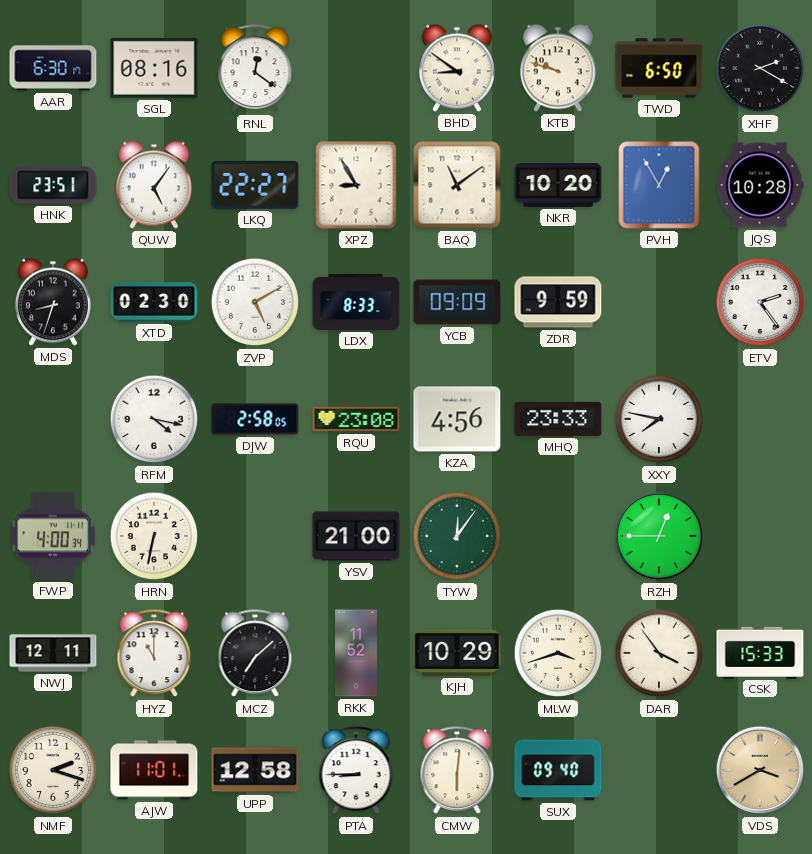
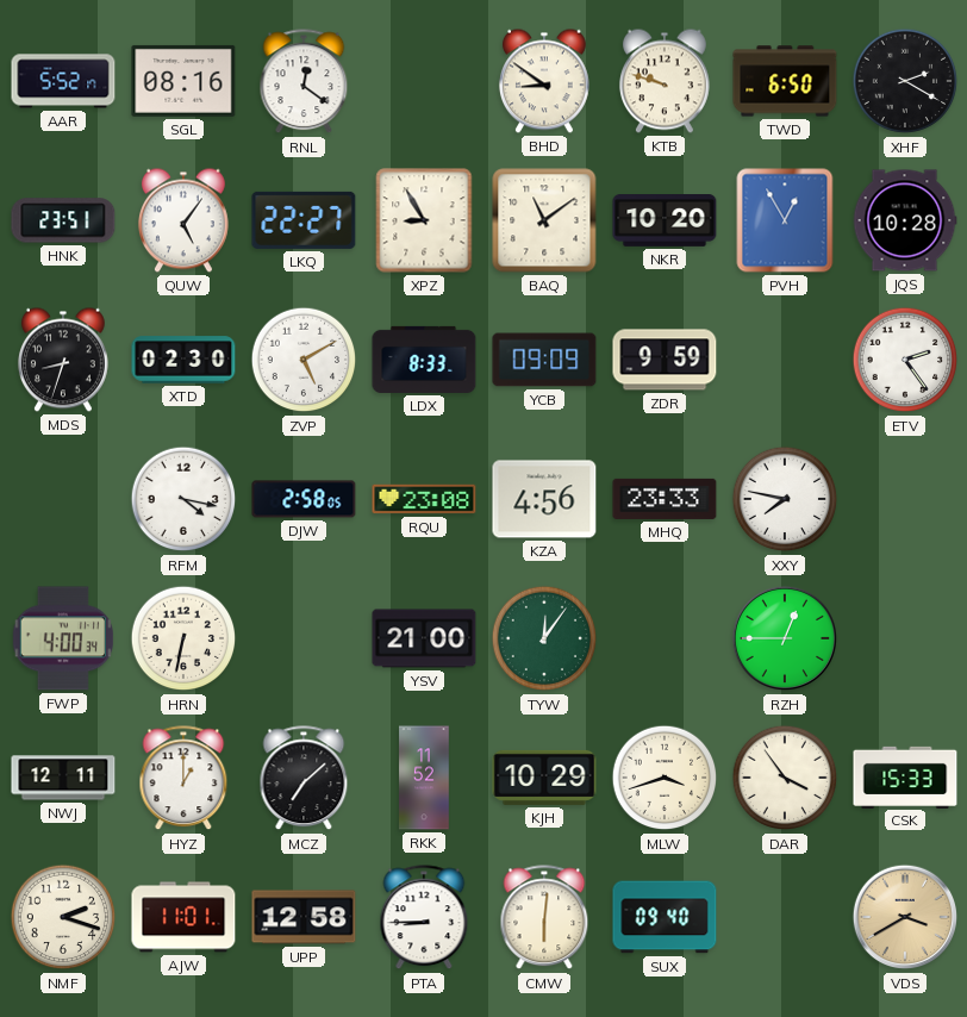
AAR: 6:30 -> 5:52 (63, 81)
HYZ: 11:00 -> 1:00 (183, 779)
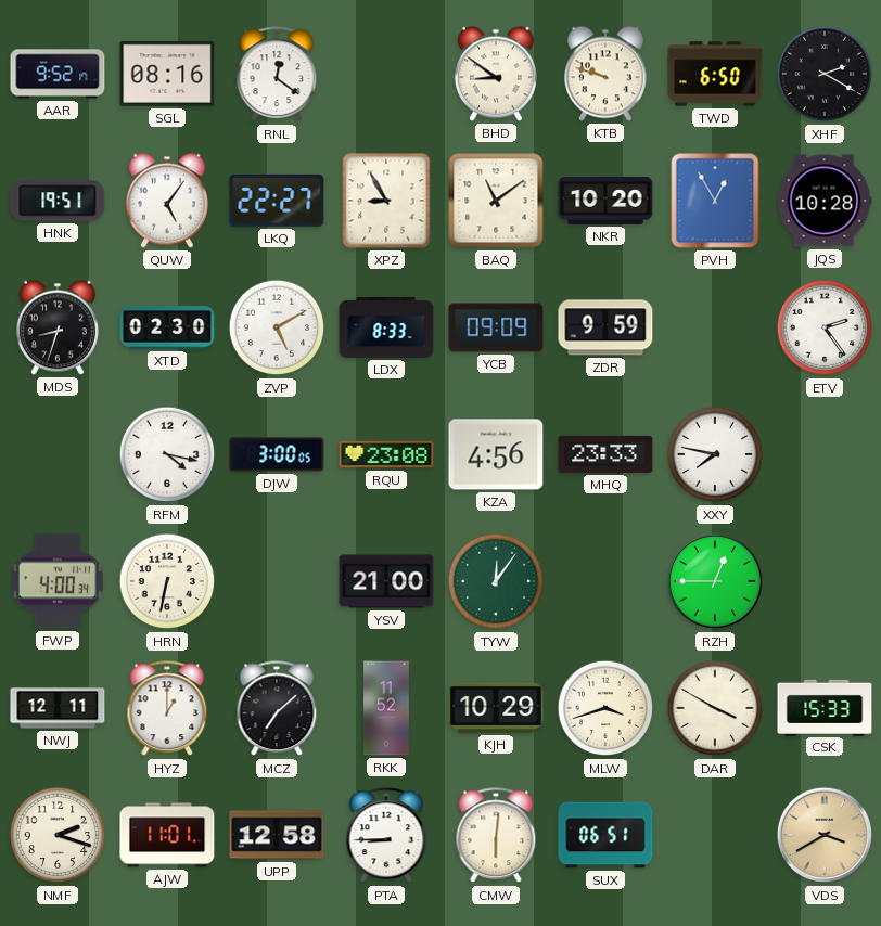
AAR: 5:52 -> 9:52 (58, 74)
HNK: 23:51 -> 19:51 (58, 201)
DJW: 2:58 -> 3:00 (277, 454)
DAR: 3:54 -> 3:50 (715, 708)
SUX: 09:40 -> 06:51 (605, 835)
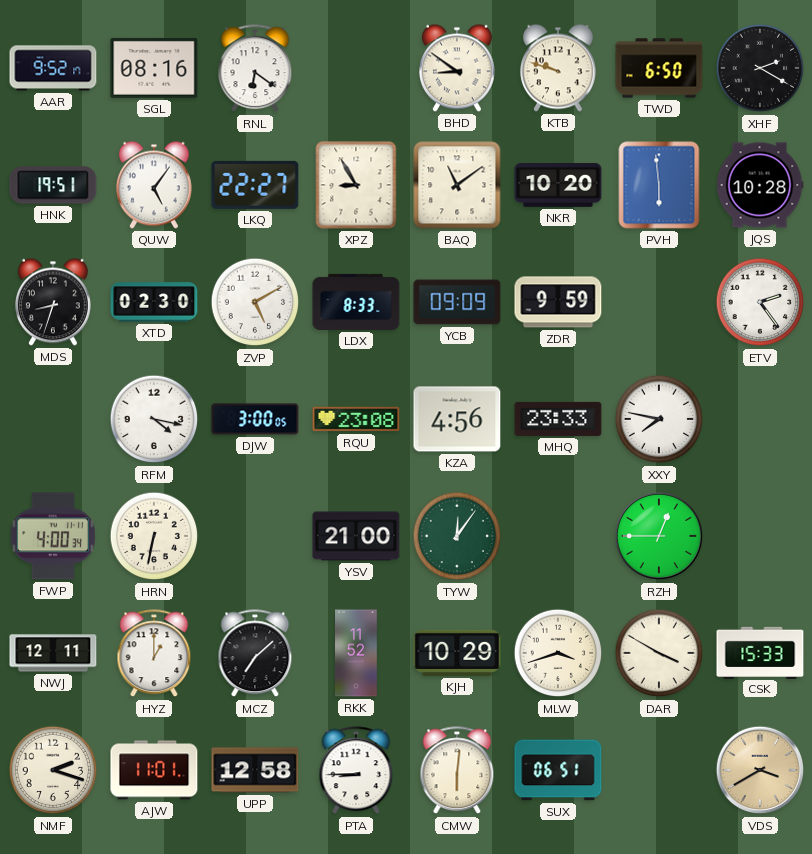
RNL: 12:21 -> 6:21 (255, 69)
PVH: 12:55 -> 5:59 (659, 185)
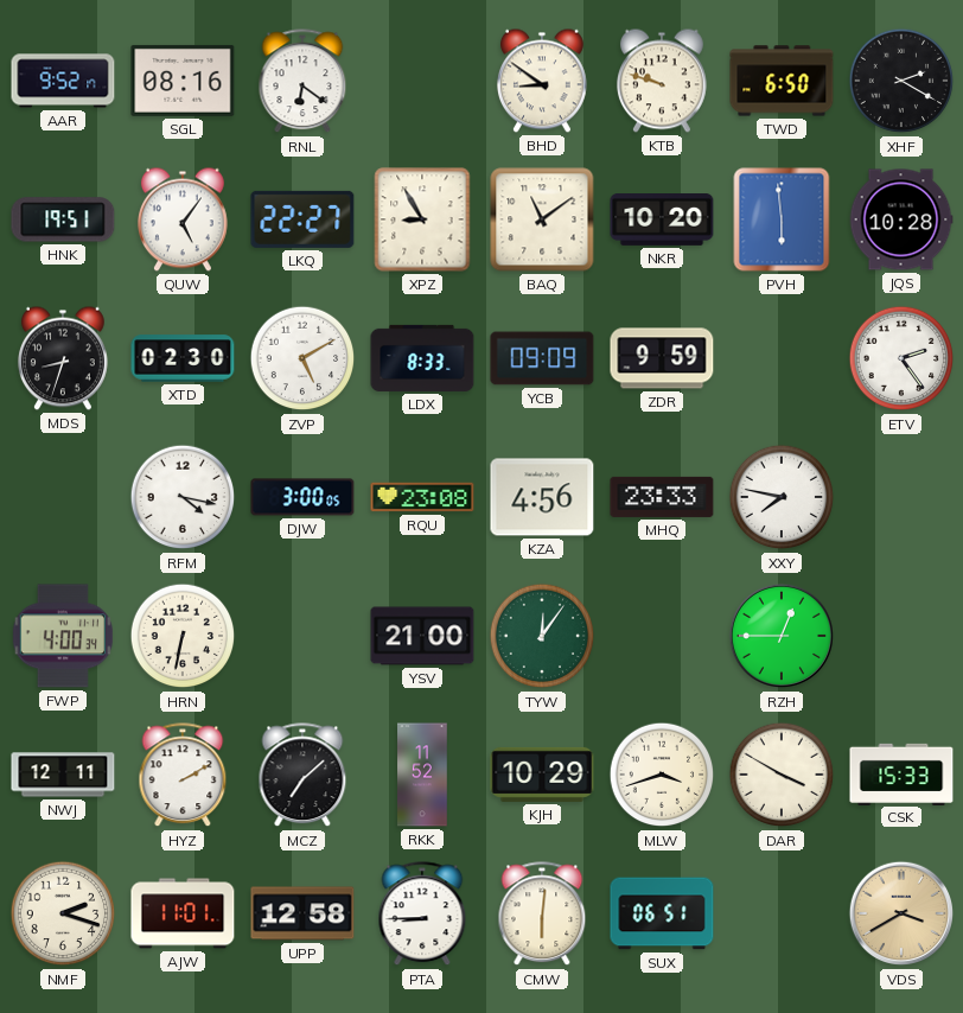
HYZ: 1:00 -> 2:10 (183, 776)
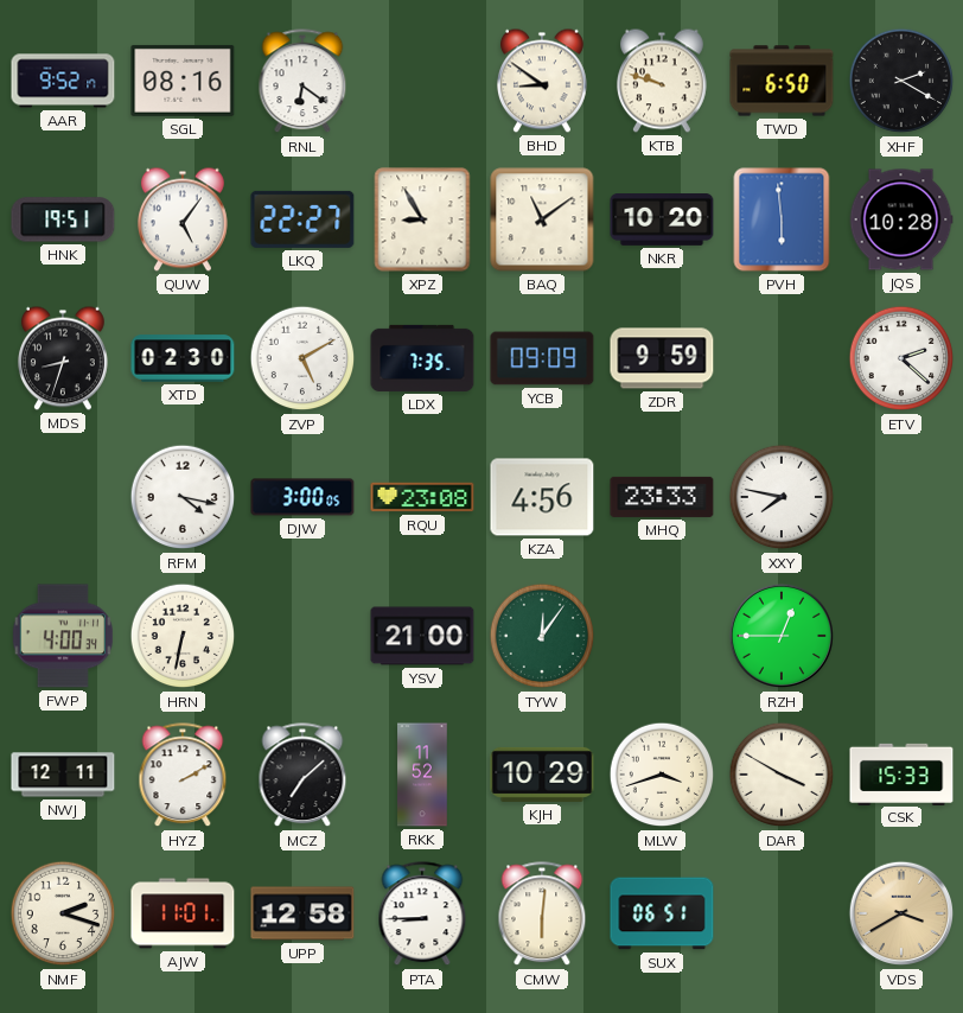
LDX: 8:33 -> 7:35 (422, 358)
ETV: 2:24 -> 2:22 (901, 358)
